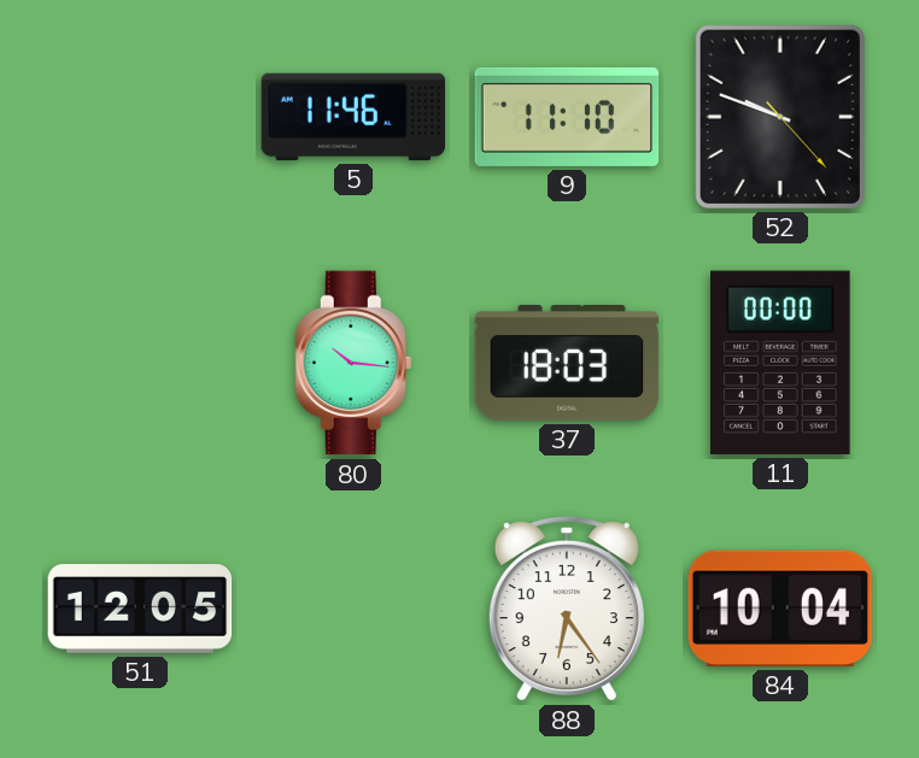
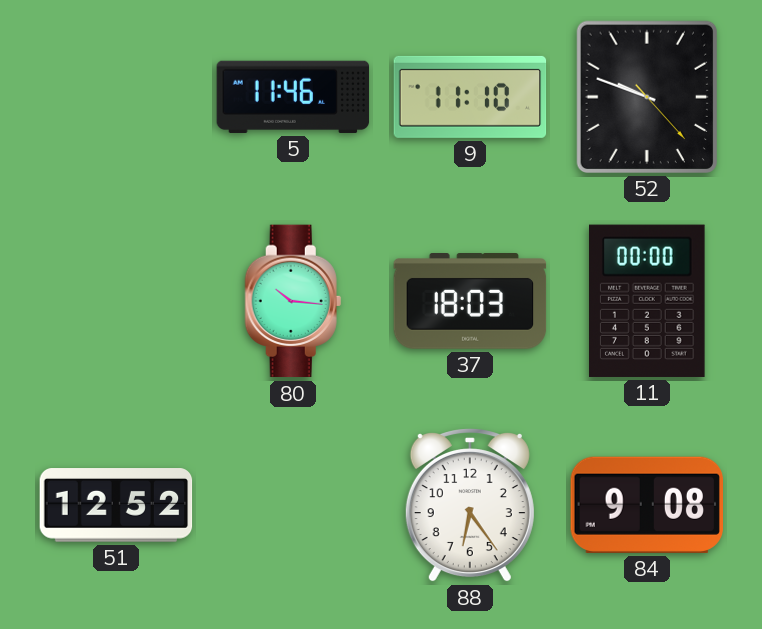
51: 12:05 -> 12:52 (116, 505)
84: 10:04 -> 9:08 (646, 505)
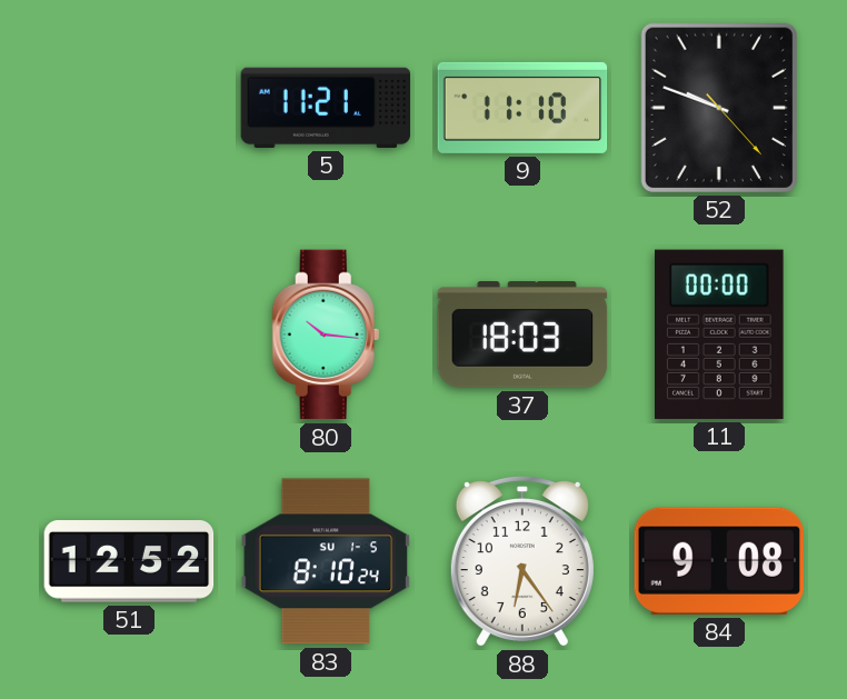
5: 11:46 -> 11:21 (326, 108)
83: none -> 8:10 (325, 561)
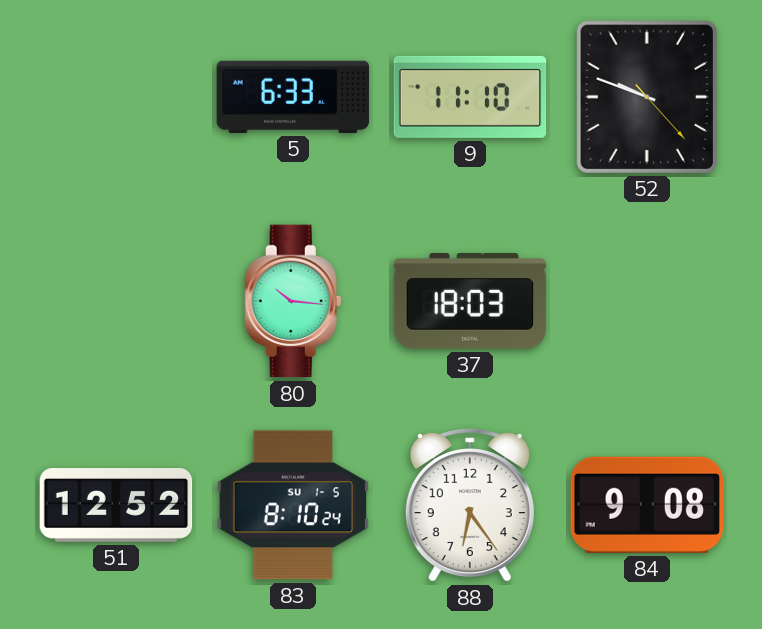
5: 11:21 -> 6:33 (293, 97)
11: 00:00 -> none (720, 334)
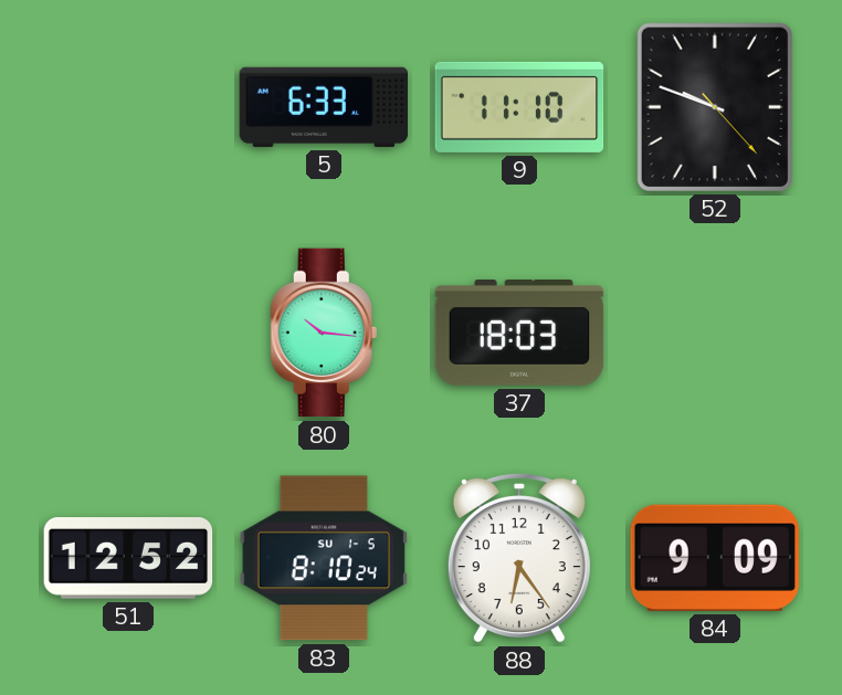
84: 9:08 -> 9:09 (714, 558)
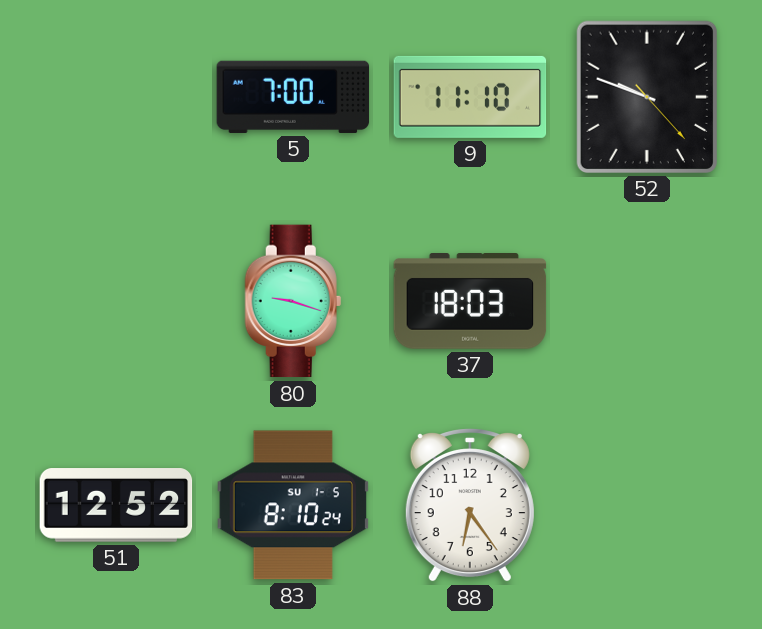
5: 6:33 -> 7:00 (293, 97)
80: 10:16 -> 9:18 (293, 301)
84: 9:09 -> none (714, 558)
